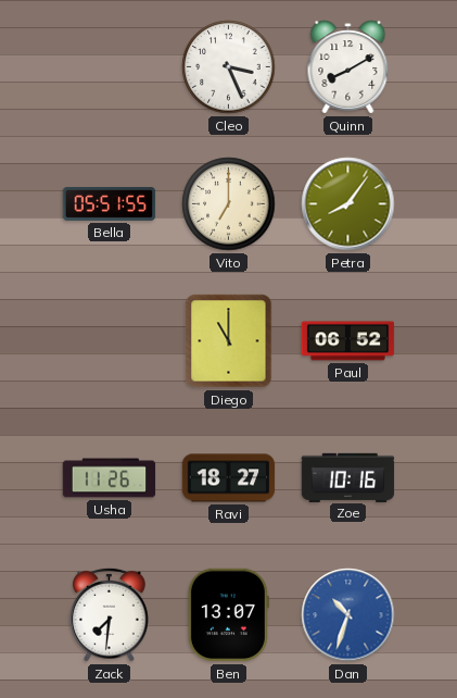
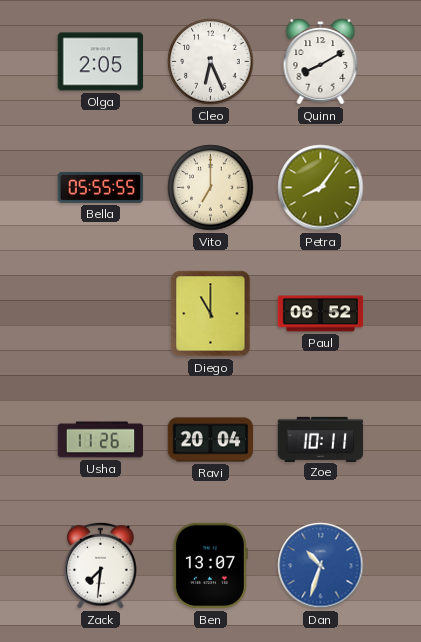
Olga: none -> 2:05 (101, 62)
Cleo: 3:26 -> 6:26 (211, 62)
Bella: 05:51 -> 05:55 (101, 187)
Ravi: 18:27 -> 20:04 (211, 440)
Zoe: 10:16 -> 10:11 (321, 439)
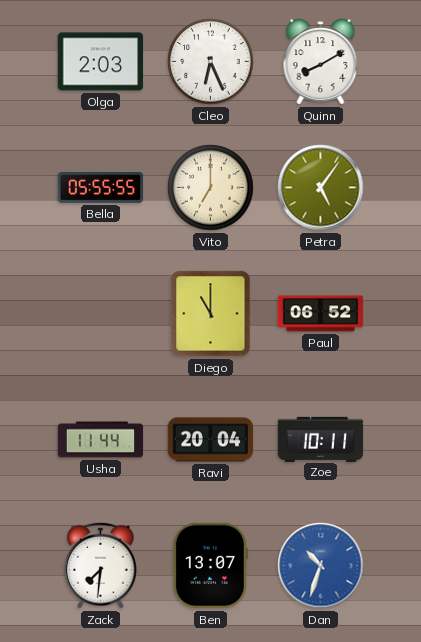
Olga: 2:05 -> 2:03 (101, 62)
Petra: 8:06 -> 5:06 (321, 188)
Usha: 11:26 -> 11:44 (101, 440)
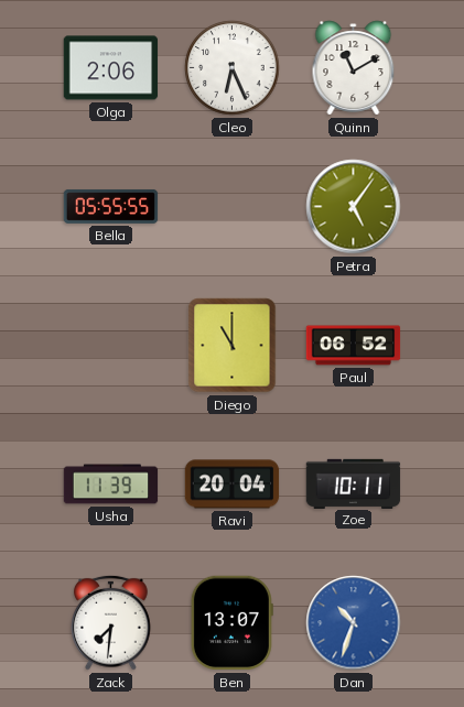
Olga: 2:03 -> 2:06 (111, 68)
Quinn: 8:10 -> 11:10 (354, 68)
Vito: 7:00 -> none (211, 188)
Usha: 11:44 -> 11:39 (111, 485)
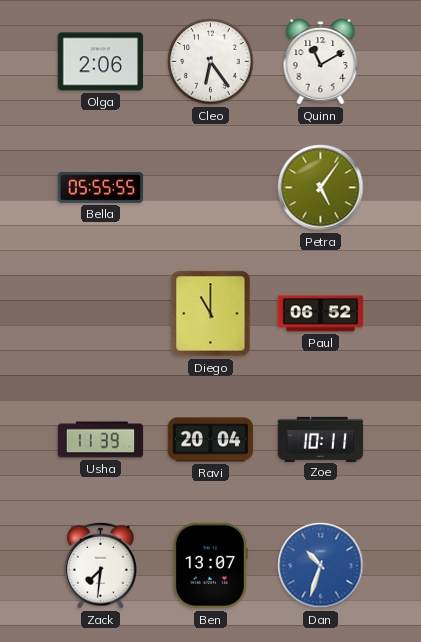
Cleo: 6:26 -> 6:24 (211, 62)
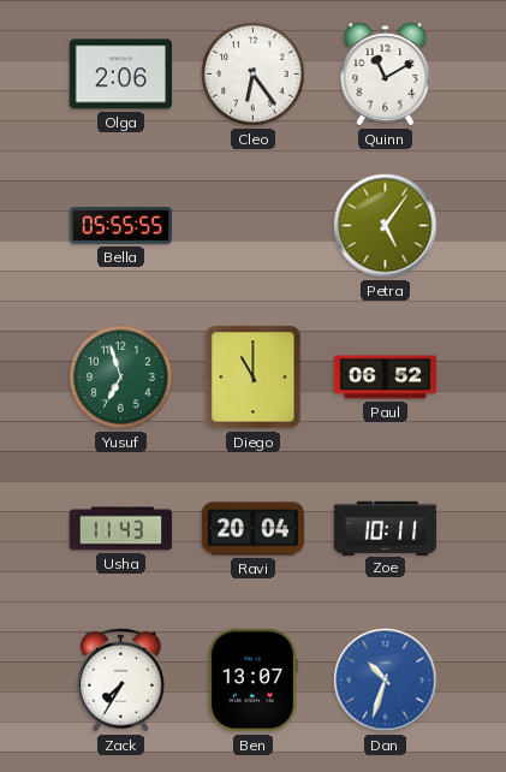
Yusuf: none -> 6:57 (121, 378)
Usha: 11:39 -> 11:43 (121, 529)
Zack: 7:31 -> 7:35 (121, 679)
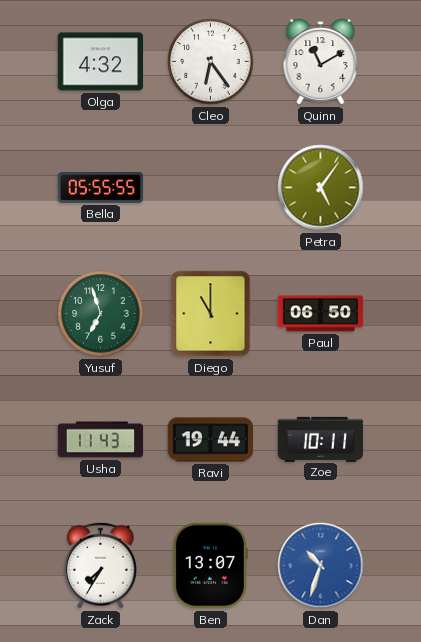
Olga: 2:06 -> 4:32 (101, 62)
Paul: 06:52 -> 06:50 (321, 314)
Ravi: 20:04 -> 19:44 (211, 440)
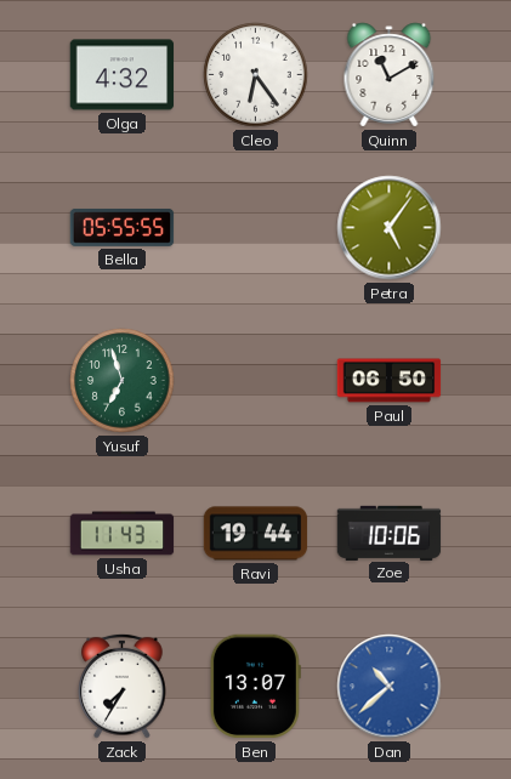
Diego: 11:00 -> none (211, 314)
Zoe: 10:11 -> 10:06 (390, 533)
Dan: 10:33 -> 10:38 (390, 687)
